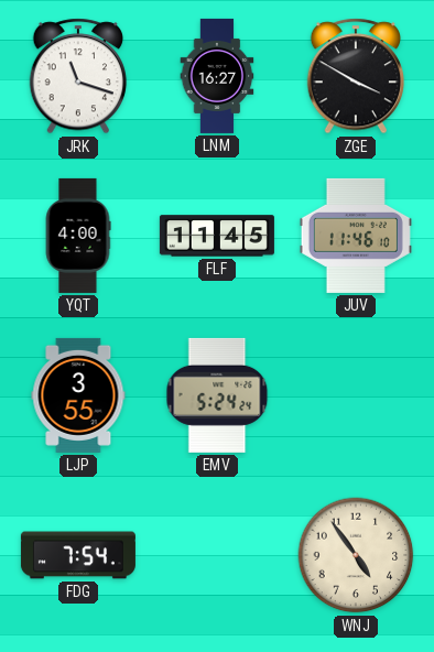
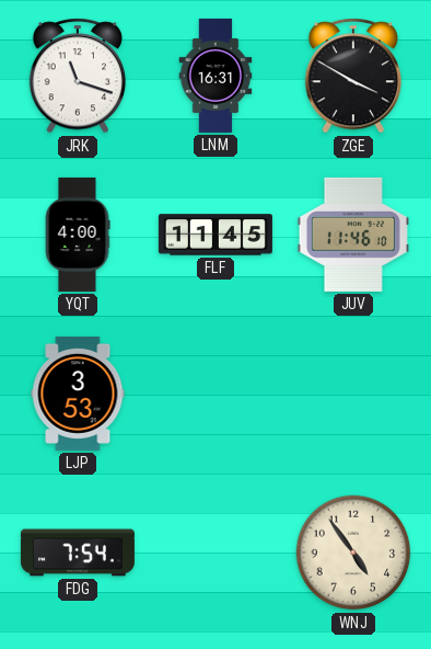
LNM: 16:27 -> 16:31 (215, 76)
LJP: 3:55 -> 3:53 (78, 394)
EMV: 5:24 -> none (217, 395)
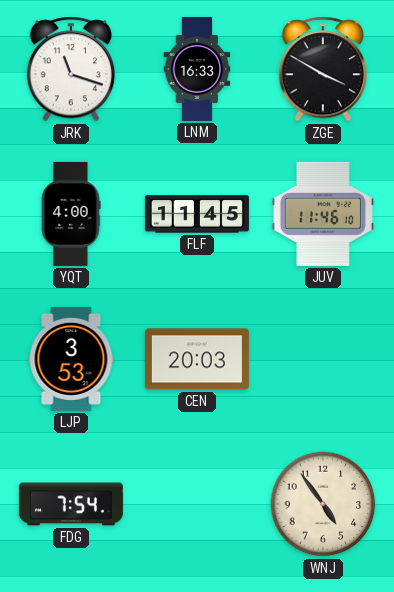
LNM: 16:31 -> 16:33 (197, 69)
CEN: none -> 20:03 (197, 359)
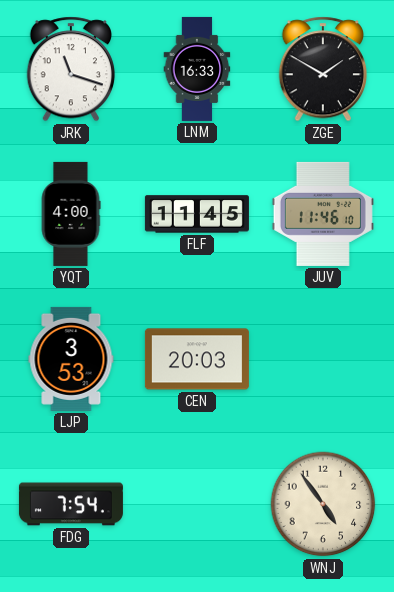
ZGE: 3:50 -> 1:50 (323, 69)
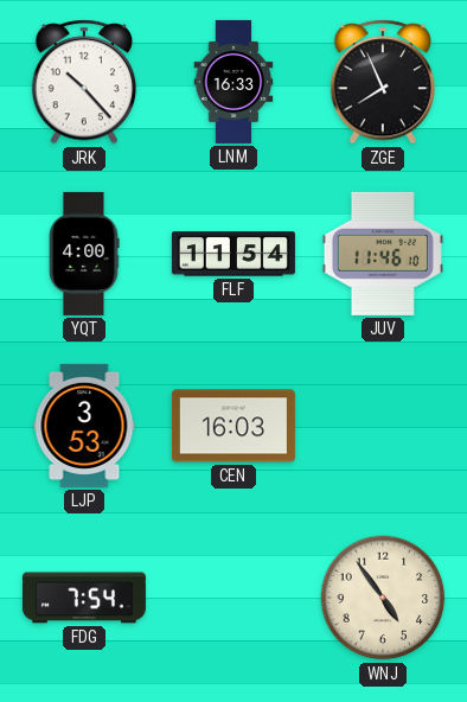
JRK: 11:18 -> 10:23 (84, 82)
ZGE: 1:50 -> 7:56 (383, 82)
FLF: 11:45 -> 11:54 (233, 254)
CEN: 20:03 -> 16:03 (233, 426)
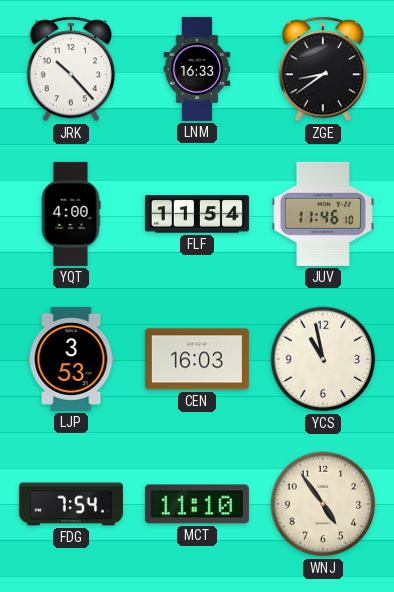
ZGE: 7:56 -> 8:39 (323, 69)
YCS: none -> 10:58 (323, 359)
MCT: none -> 11:10 (197, 504)
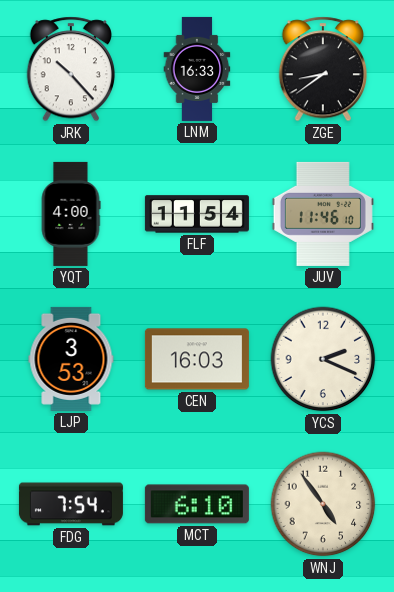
YCS: 10:58 -> 2:19 (323, 359)
MCT: 11:10 -> 6:10 (197, 504)
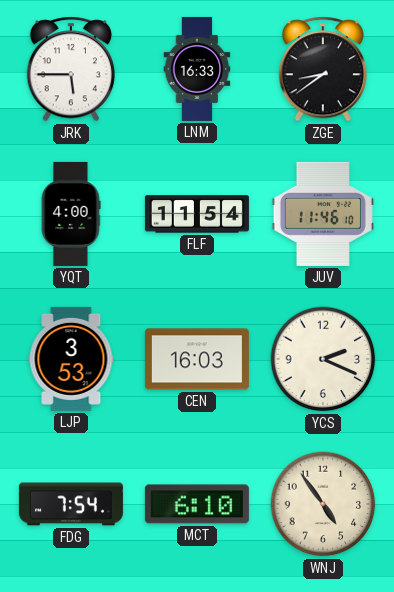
JRK: 10:23 -> 5:45 (71, 69)
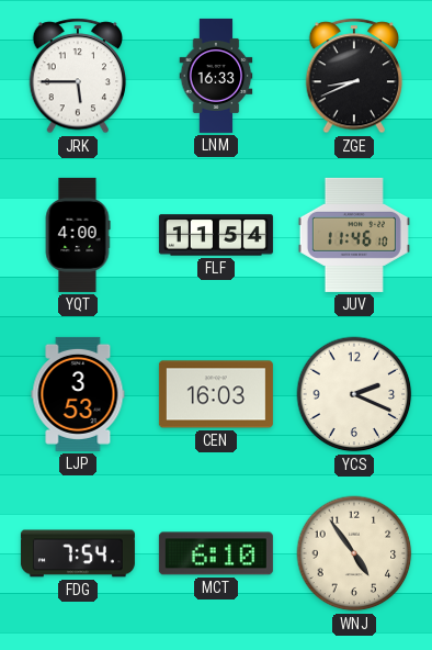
ZGE: 8:39 -> 8:41 (354, 76)
